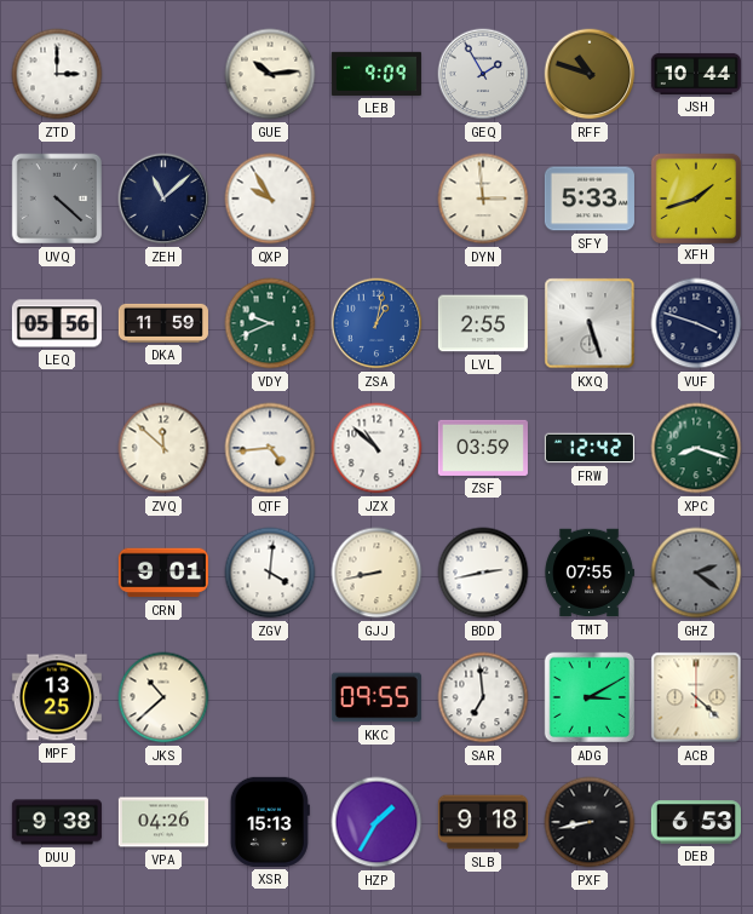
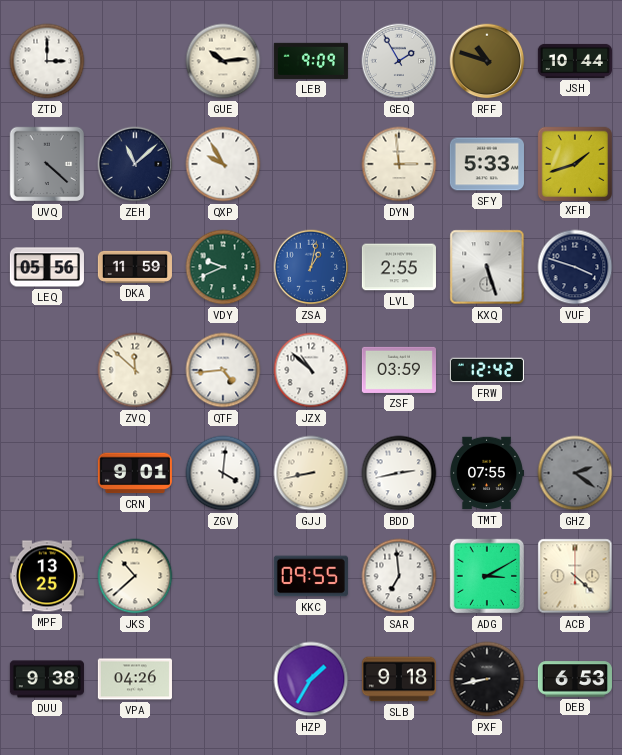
XPC: 8:18 -> none (696, 448)
XSR: 15:13 -> none (270, 822)
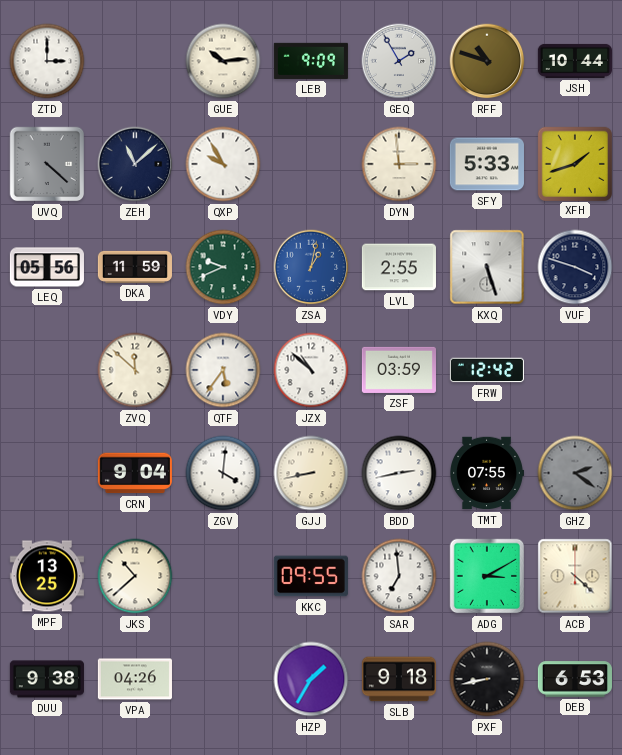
QTF: 4:44 -> 5:36 (223, 370)
CRN: 9:01 -> 9:04 (135, 473)
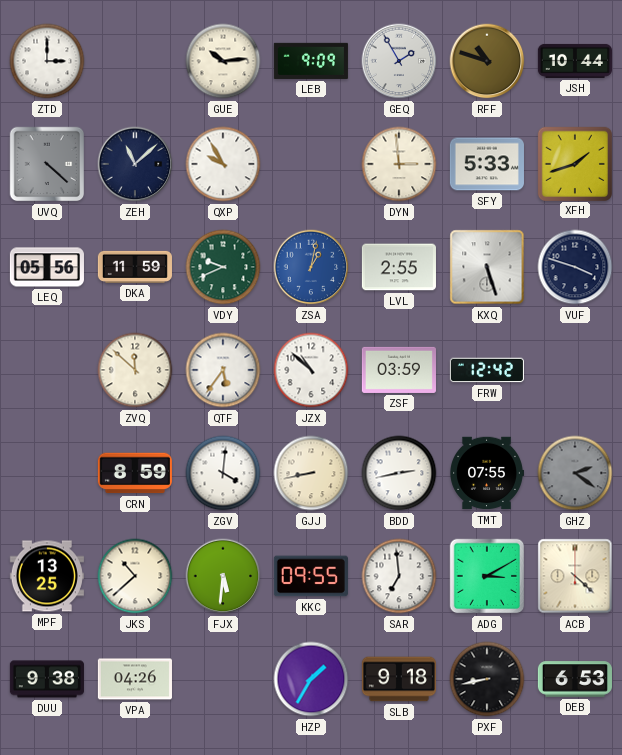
CRN: 9:04 -> 8:59 (135, 473)
FJX: none -> 5:31 (223, 576)
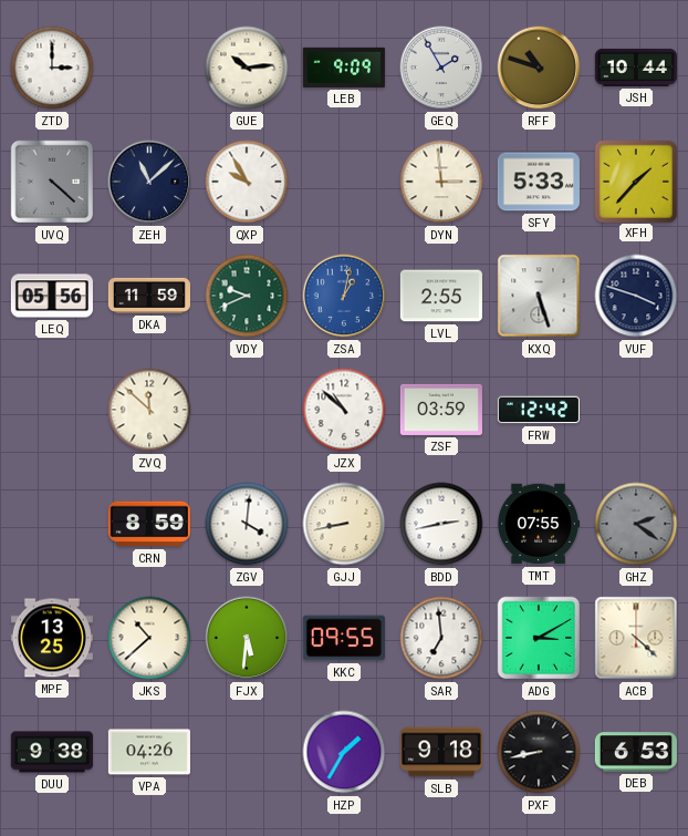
XFH: 1:42 -> 1:37 (635, 180)
QTF: 5:36 -> none (223, 370)
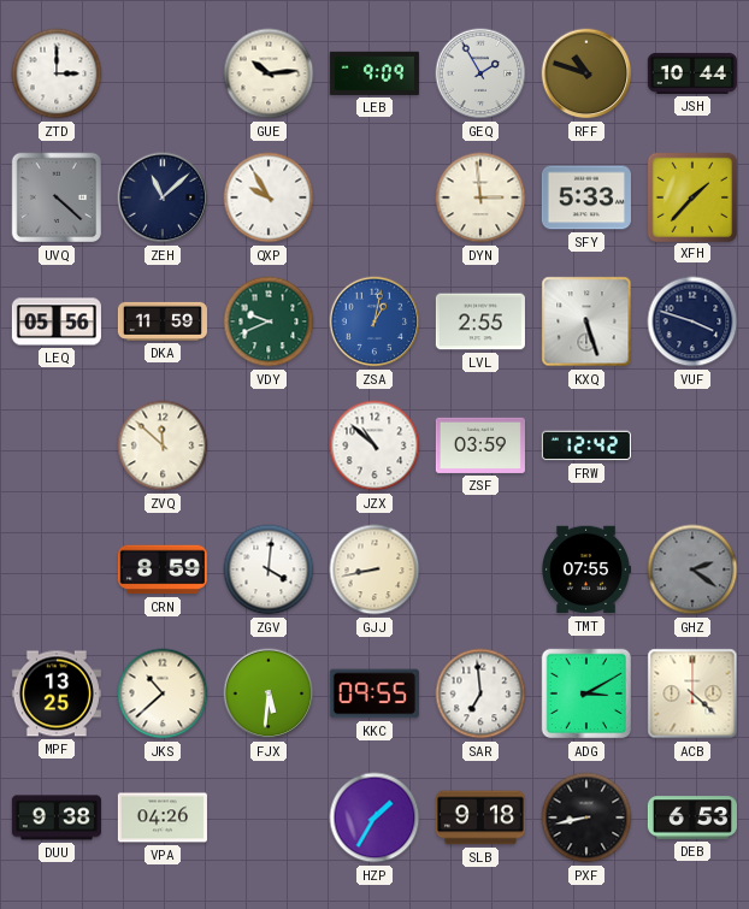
BDD: 2:43 -> none (441, 524)
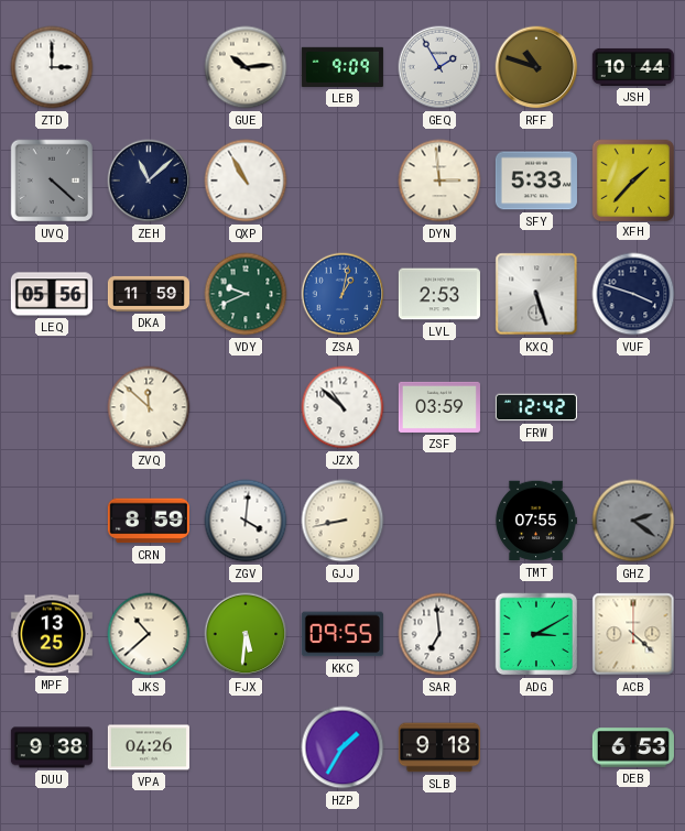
QXP: 9:55 -> 10:55 (246, 181)
LVL: 2:55 -> 2:53 (439, 294)
PXF: 8:43 -> none (586, 817)
